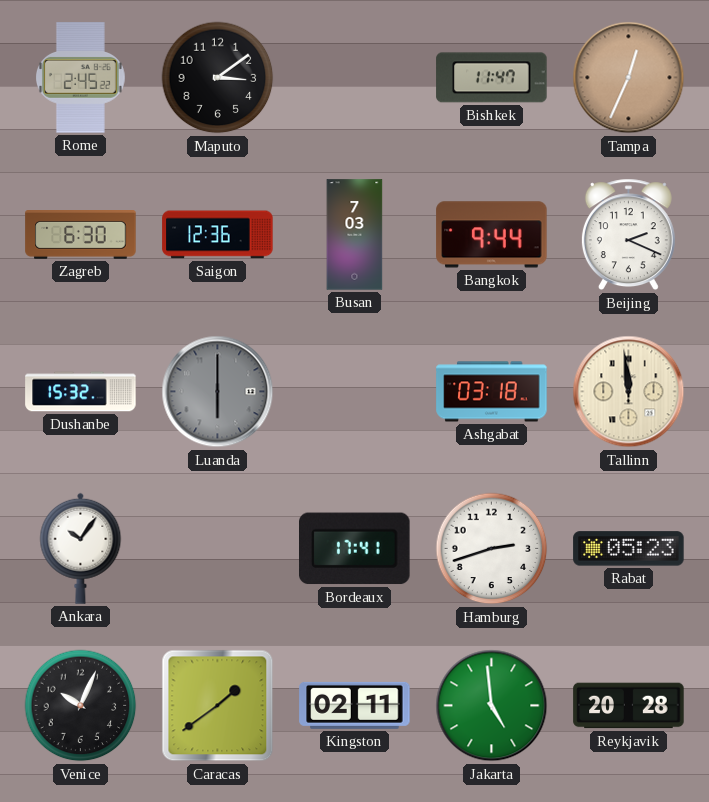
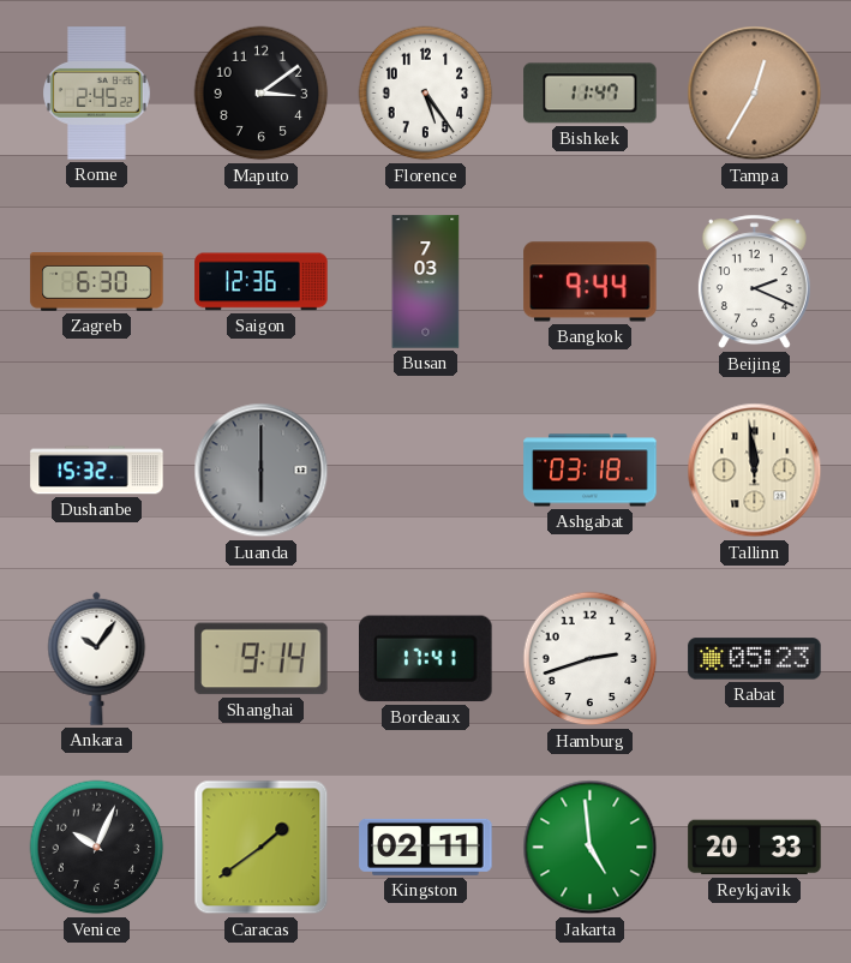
Florence: none -> 5:24 (426, 94)
Tampa: 12:34 -> 12:35 (755, 94)
Shanghai: none -> 9:14 (262, 659)
Reykjavik: 20:28 -> 20:33 (755, 848)
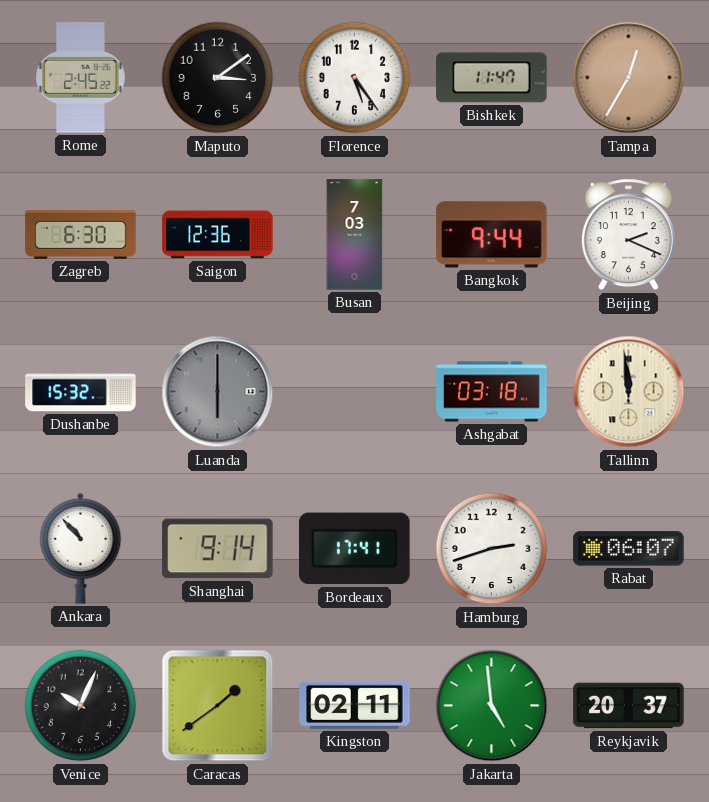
Ankara: 10:06 -> 10:53 (81, 548)
Rabat: 05:23 -> 06:07 (629, 549)
Reykjavik: 20:33 -> 20:37 (629, 706)
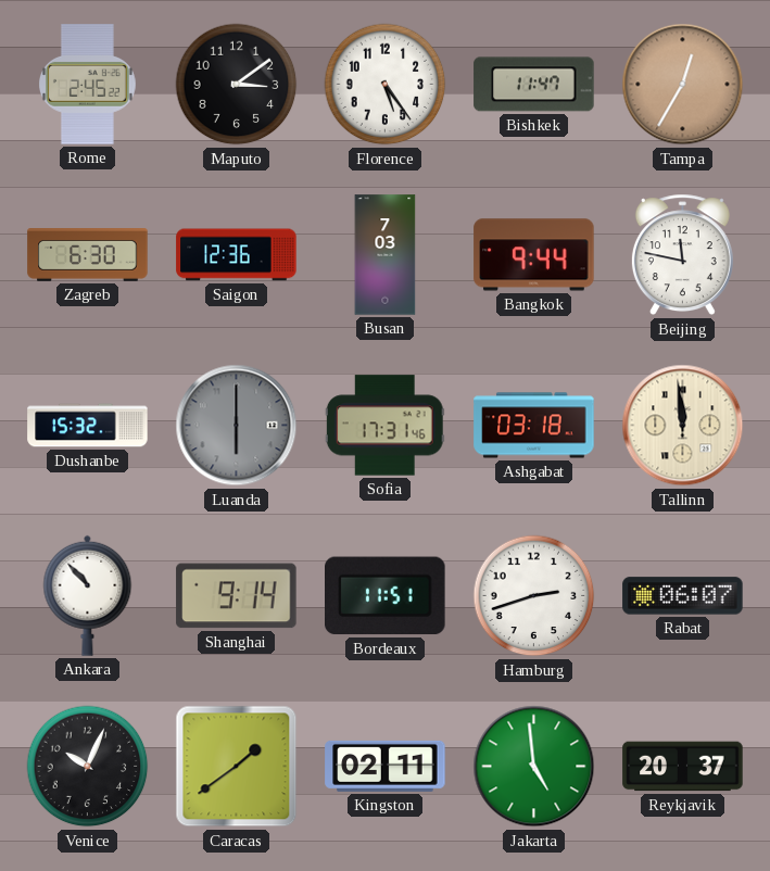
Beijing: 2:19 -> 11:47 (682, 255)
Sofia: none -> 17:31 (384, 426)
Bordeaux: 17:41 -> 11:51 (386, 596)
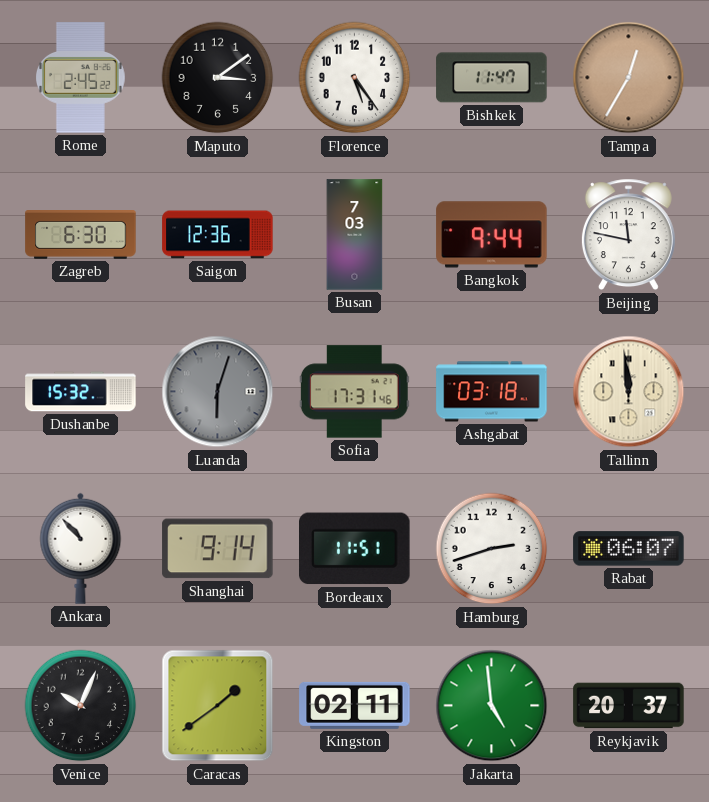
Luanda: 6:00 -> 6:03 (218, 392)
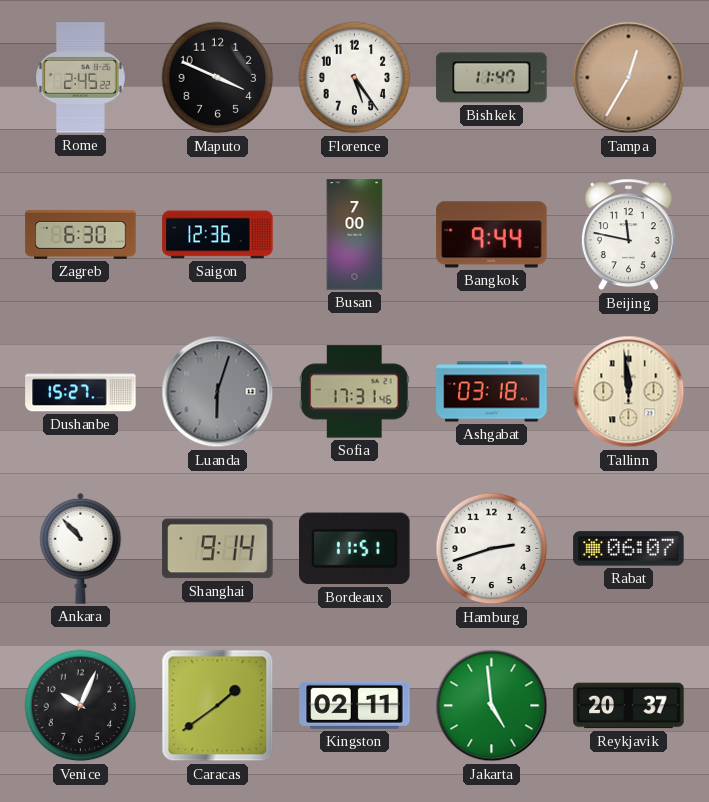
Maputo: 3:09 -> 3:49 (218, 78)
Busan: 7:03 -> 7:00 (355, 235)
Dushanbe: 15:32 -> 15:27 (81, 392)
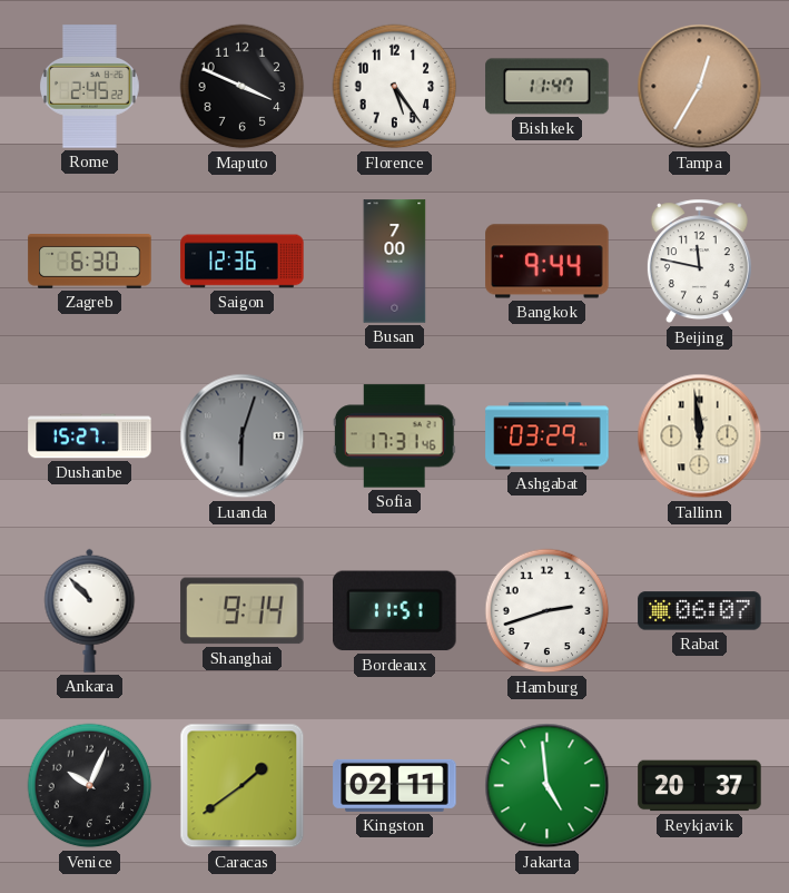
Ashgabat: 03:18 -> 03:29 (548, 436)
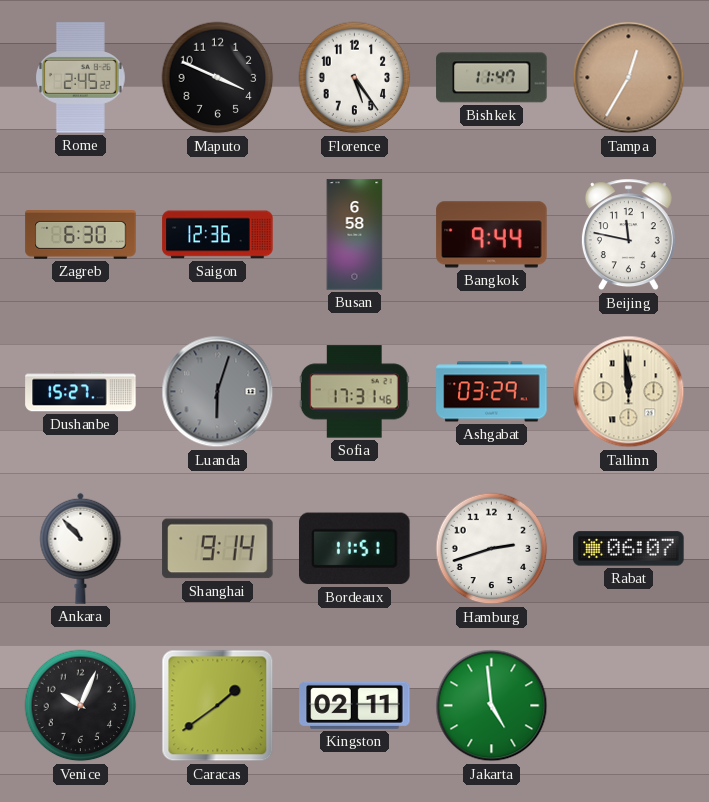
Busan: 7:00 -> 6:58 (355, 235)
Reykjavik: 20:37 -> none (700, 786)
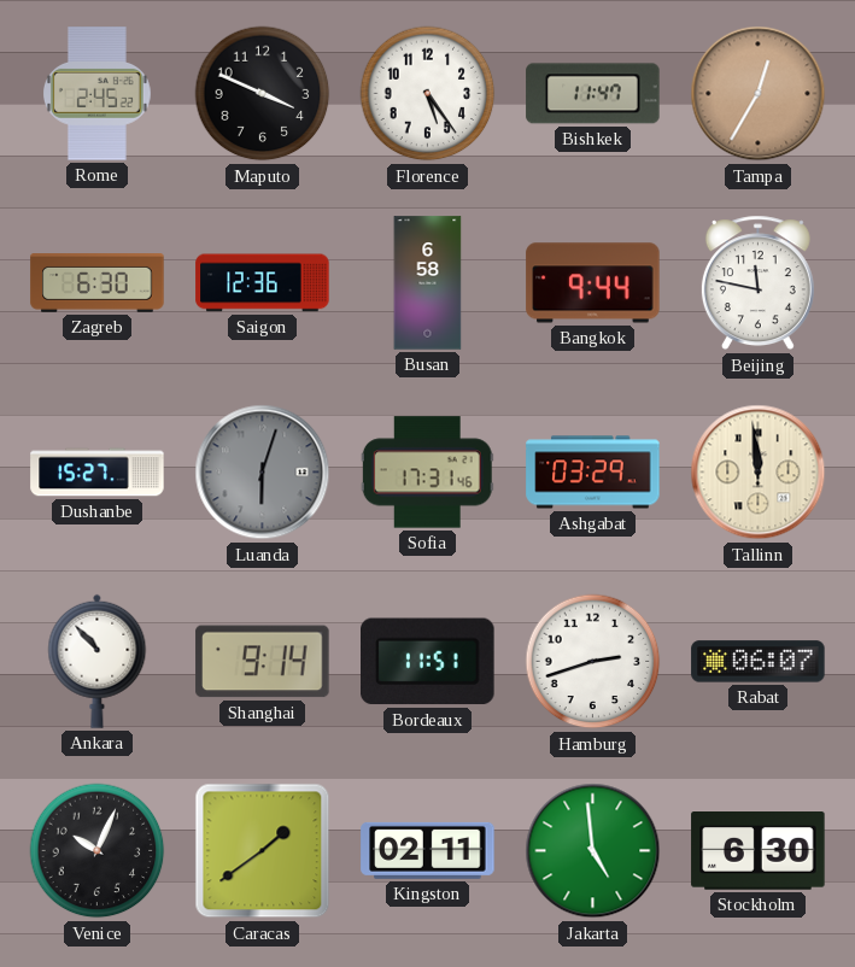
Stockholm: none -> 6:30 (759, 851)
